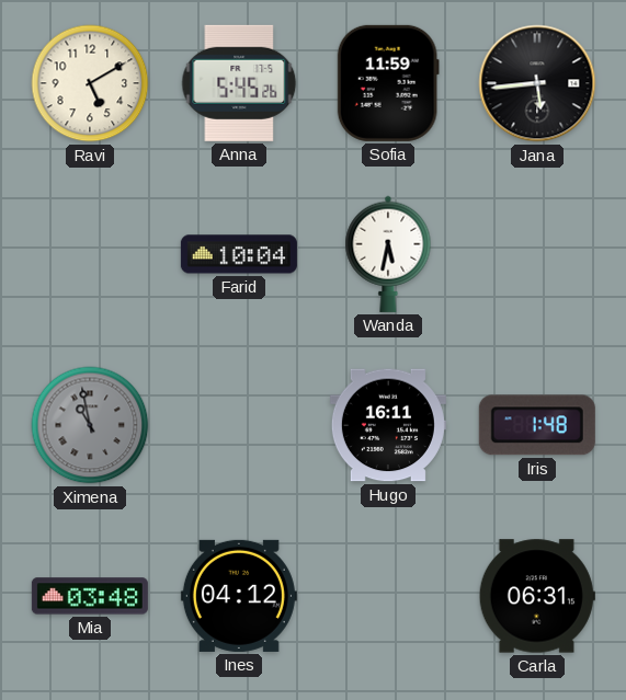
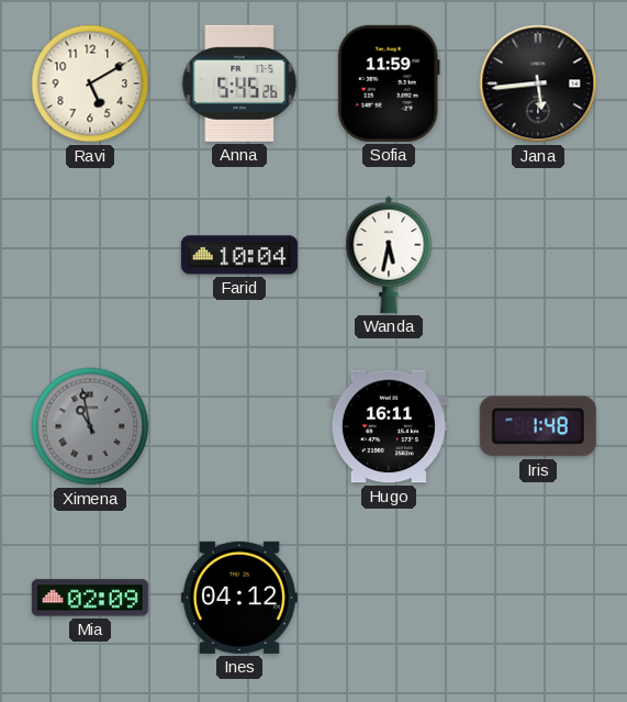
Mia: 03:48 -> 02:09 (90, 598)
Carla: 06:31 -> none (537, 596)
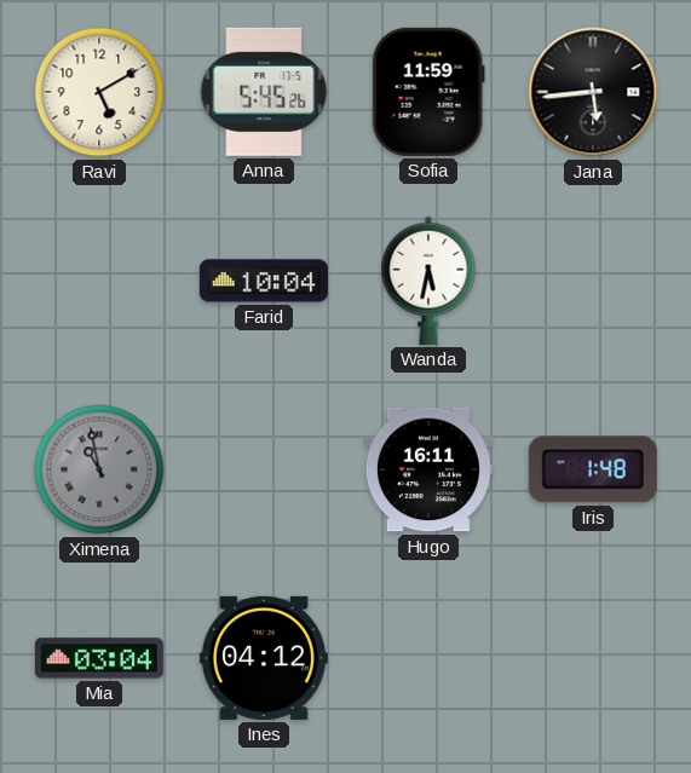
Mia: 02:09 -> 03:04 (99, 658)
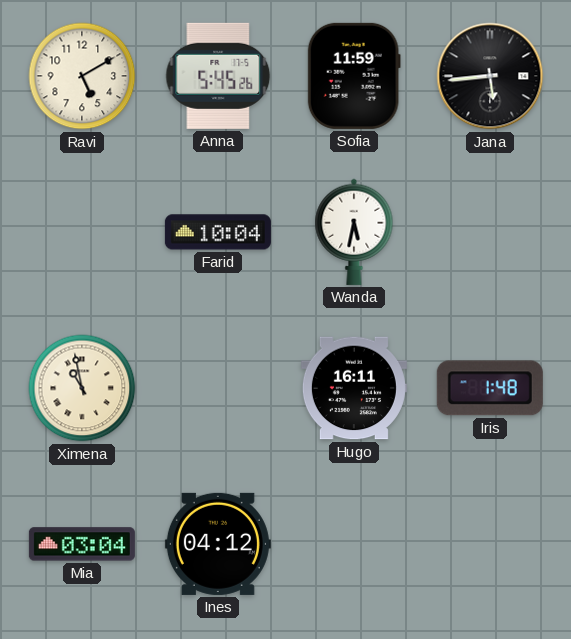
Ximena dial: grey -> cream (82, 388)
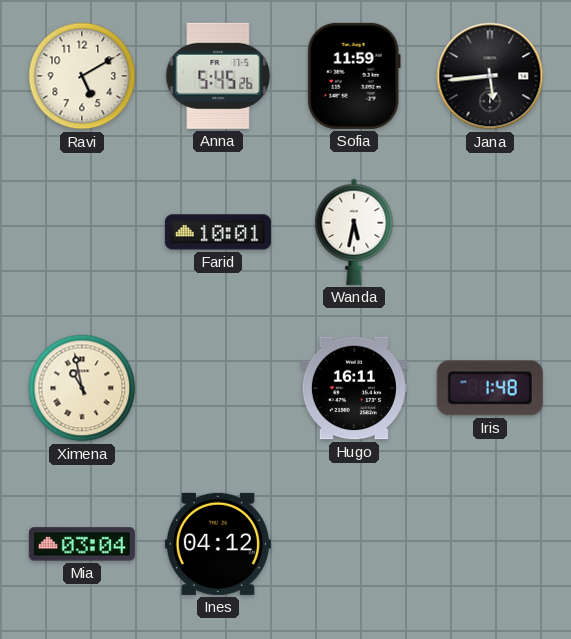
Farid: 10:04 -> 10:01 (218, 232)
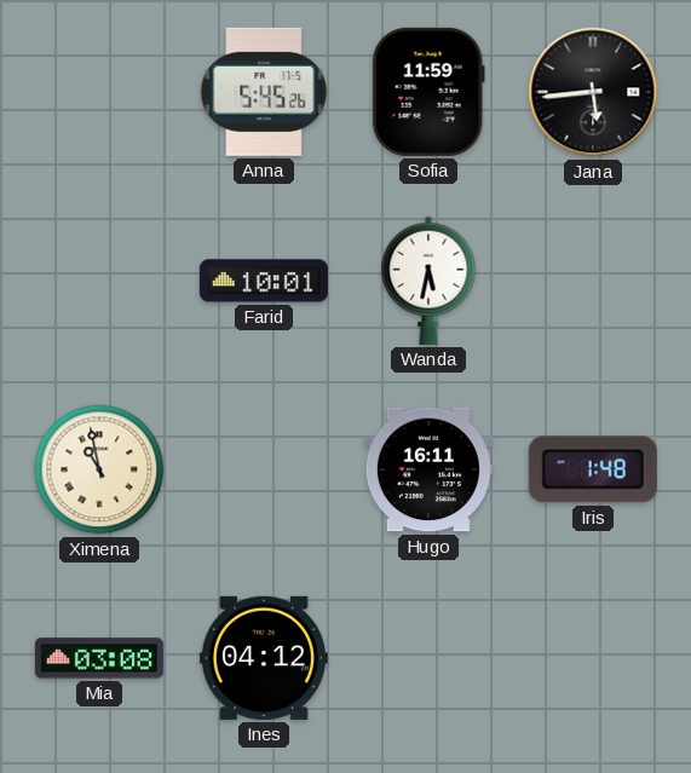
Ravi: 5:10 -> none (82, 76)
Mia: 03:04 -> 03:08 (99, 658)
